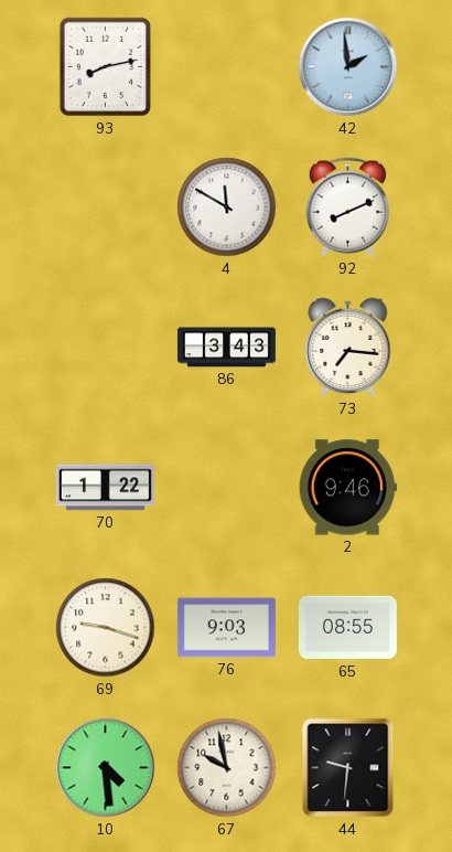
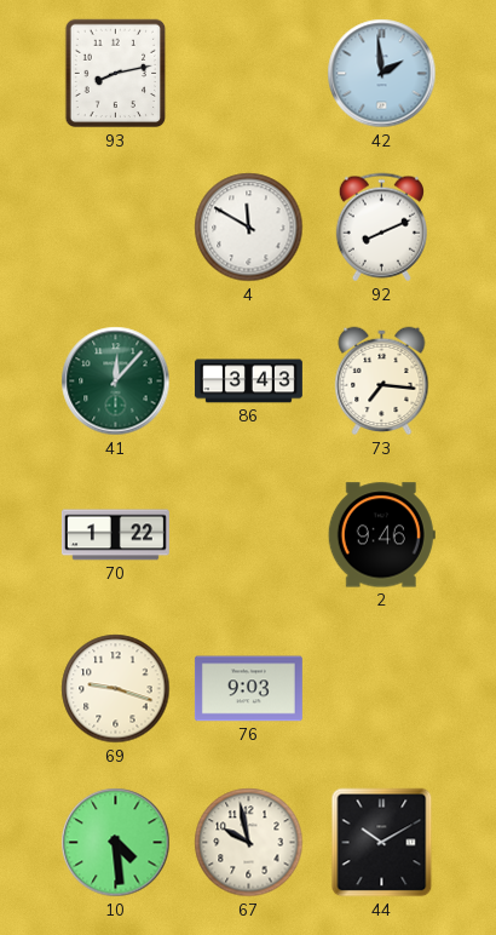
41: none -> 12:07 (116, 382)
65: 08:55 -> none (347, 628)
44: 9:31 -> 10:10 (382, 843)
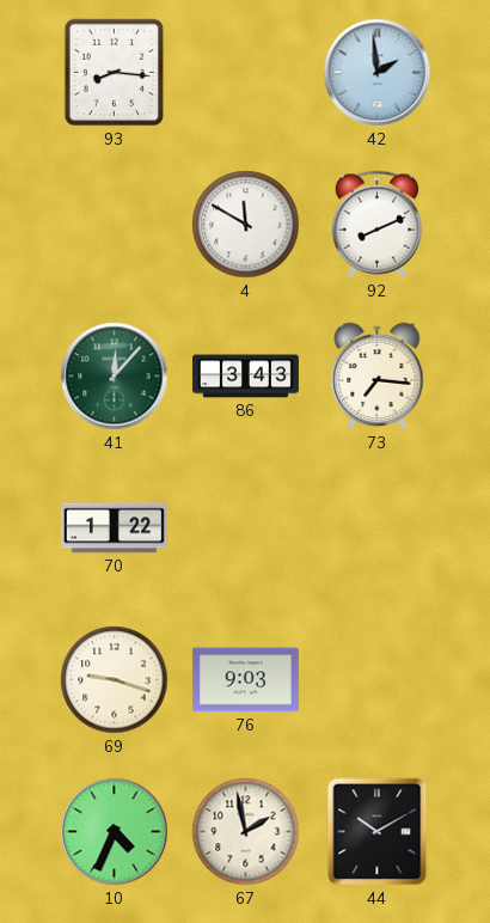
93: 8:13 -> 8:16 (115, 73)
2: 9:46 -> none (381, 535)
10: 4:29 -> 4:34 (115, 832)
67: 9:58 -> 1:58 (246, 832)
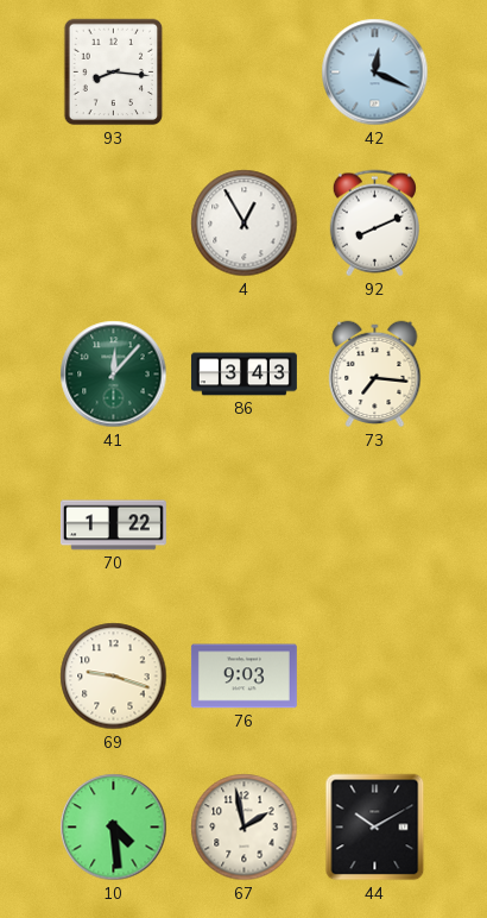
42: 1:59 -> 12:19 (375, 73)
4: 11:50 -> 12:55 (245, 224)
10: 4:34 -> 4:29 (114, 828)
